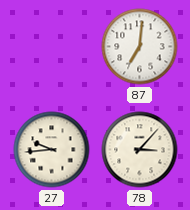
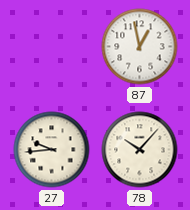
87: 7:01 -> 12:58 (140, 47)
78: 3:07 -> 10:07 (140, 150)
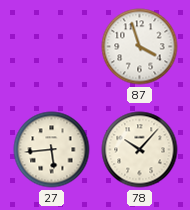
87: 12:58 -> 3:57 (140, 47)
27: 9:44 -> 5:44 (52, 150)
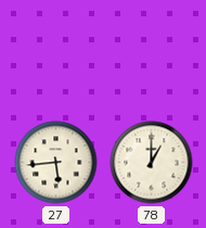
87: 3:57 -> none (140, 47)
78: 10:07 -> 1:00 (152, 163)
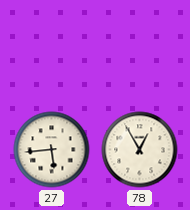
78: 1:00 -> 12:55 (140, 150)
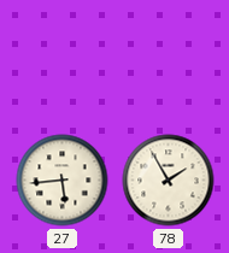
78: 12:55 -> 1:55 (169, 181)
